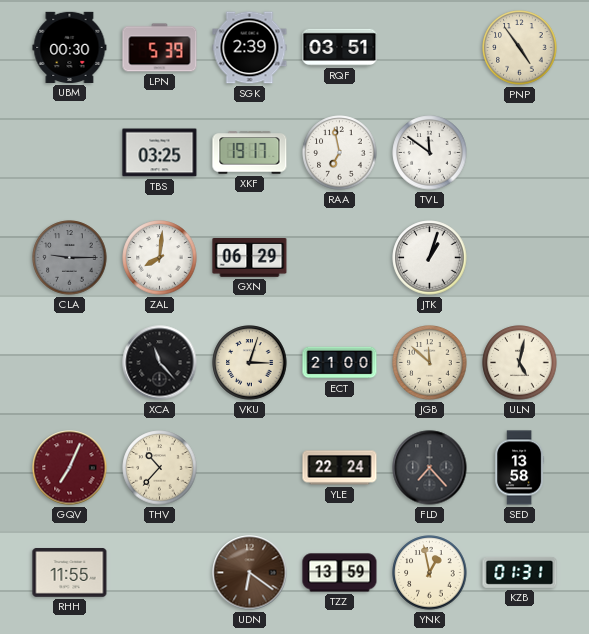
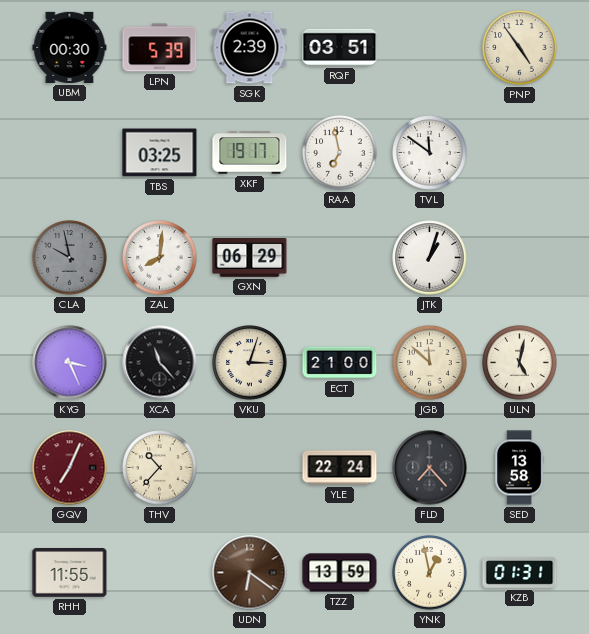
CLA: 9:15 -> 9:58 (70, 258)
KYG: none -> 3:26 (70, 363)
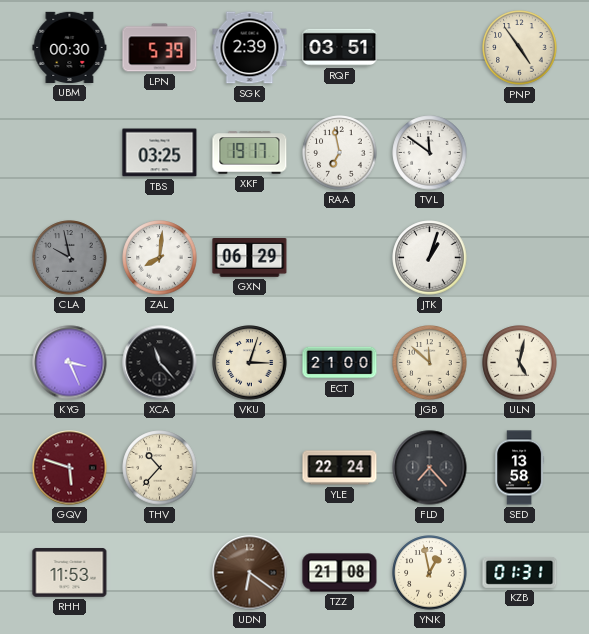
GQV: 7:04 -> 5:48 (70, 468)
RHH: 11:55 -> 11:53 (70, 573)
TZZ: 13:59 -> 21:08 (340, 573)
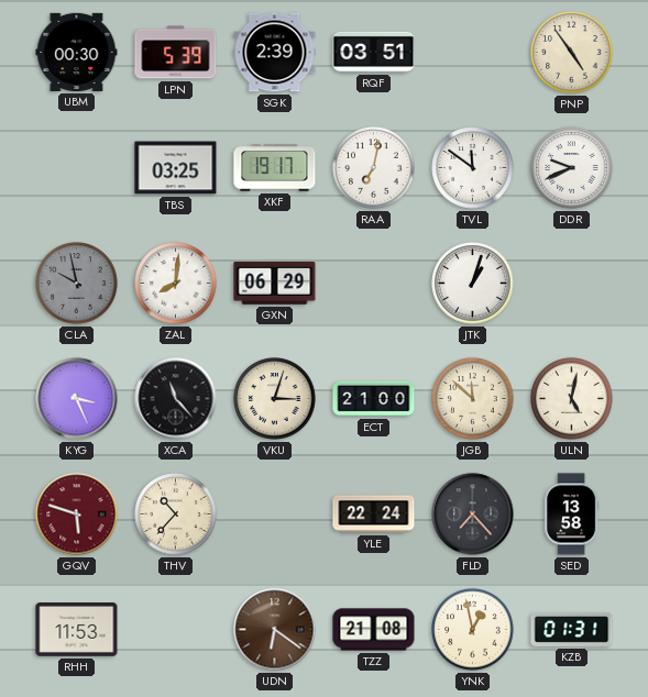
RAA: 6:58 -> 7:02 (374, 168)
DDR: none -> 9:41 (572, 168)
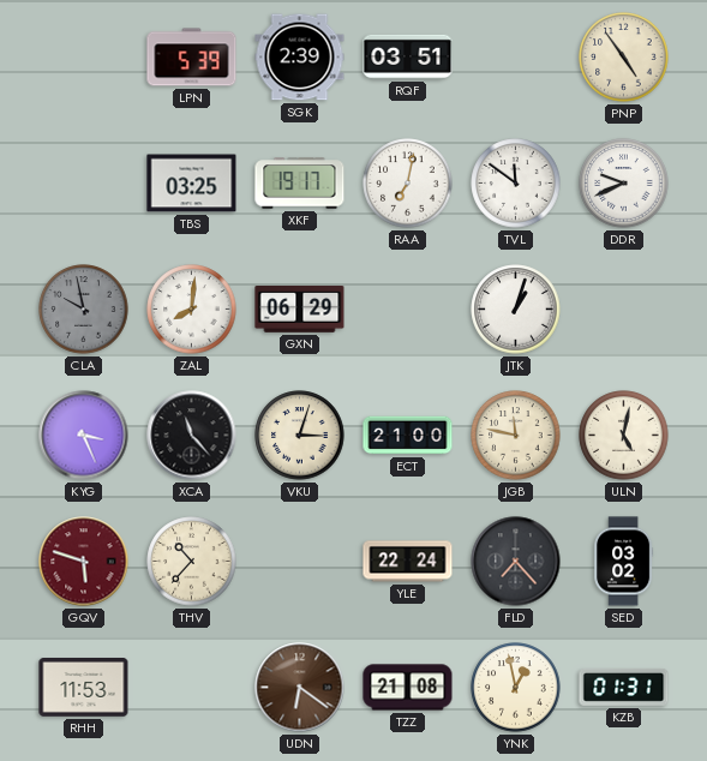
UBM: 00:30 -> none (77, 52)
JGB: 11:52 -> 11:47 (516, 436)
SED: 13:58 -> 03:02 (624, 562)
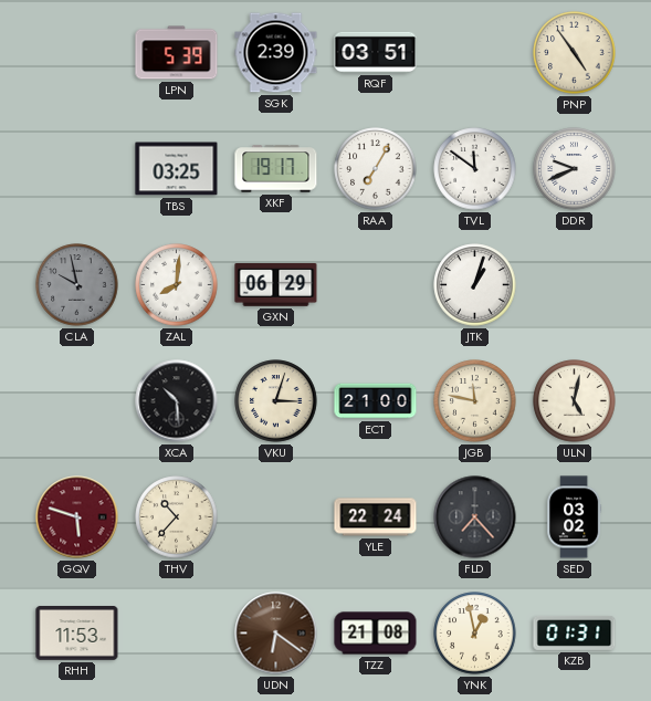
RAA: 7:02 -> 7:05 (376, 169)
KYG: 3:26 -> none (84, 436)
XCA: 11:23 -> 10:29 (177, 401)
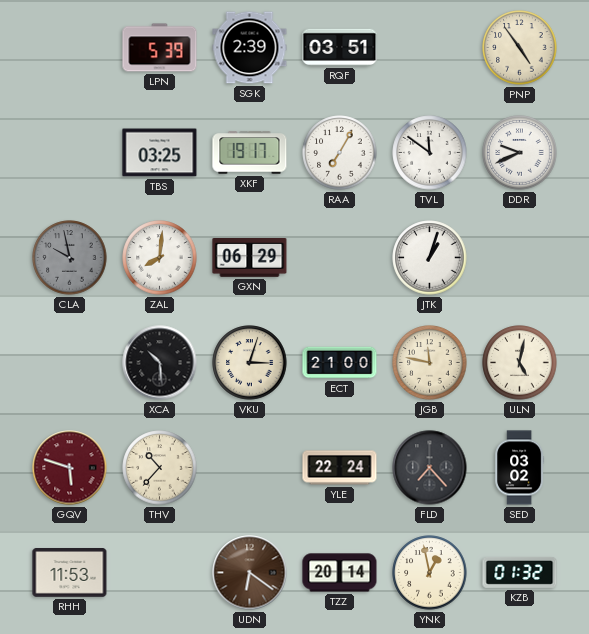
TZZ: 21:08 -> 20:14 (340, 573)
KZB: 01:31 -> 01:32 (520, 572)
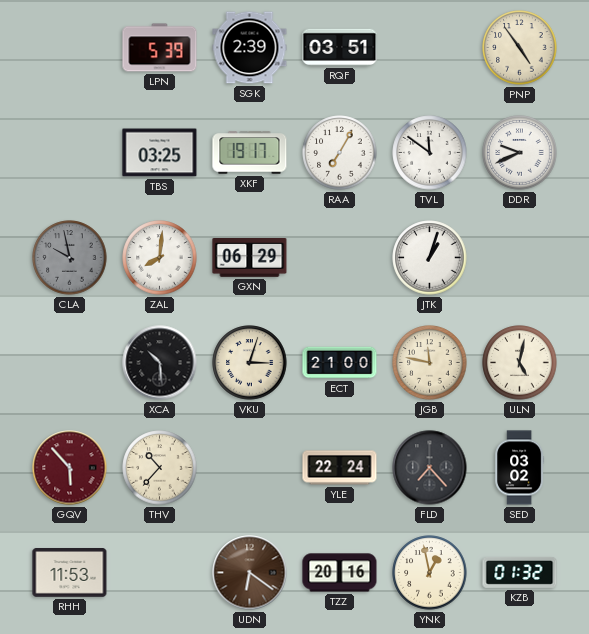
GQV: 5:48 -> 5:53 (70, 468)
TZZ: 20:14 -> 20:16 (340, 573)
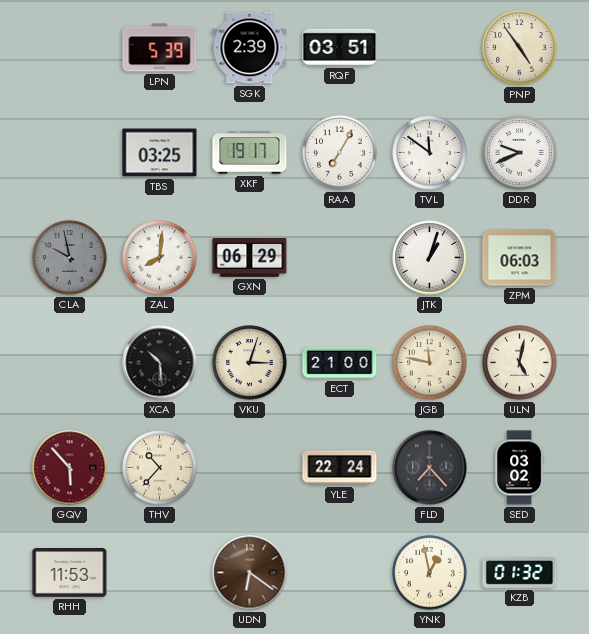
ZPM: none -> 06:03 (520, 258)
TZZ: 20:16 -> none (340, 573)
